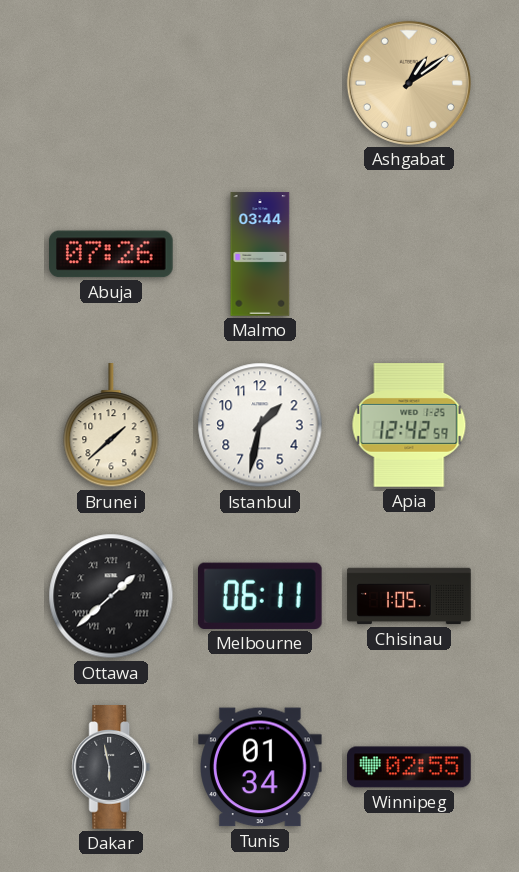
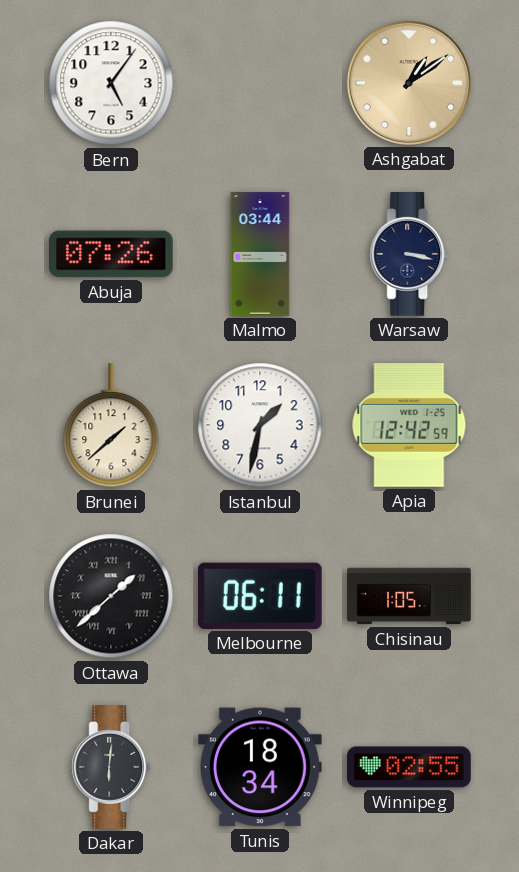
Bern: none -> 5:06 (111, 83)
Warsaw: none -> 3:17 (409, 254)
Dakar: 5:58 -> 6:01 (111, 767)
Tunis: 01:34 -> 18:34 (261, 767)
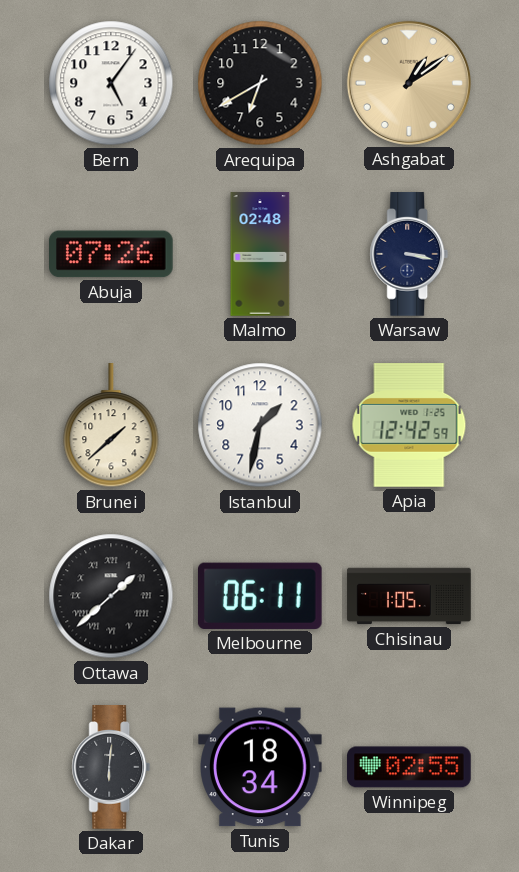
Arequipa: none -> 6:40 (260, 83)
Malmo: 03:44 -> 02:48 (260, 254)
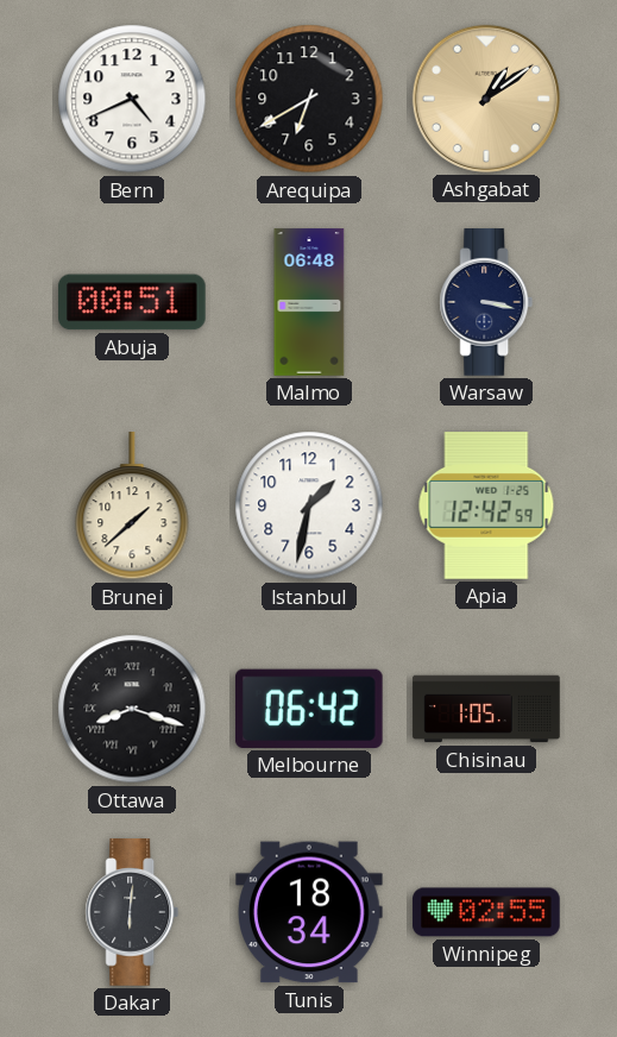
Bern: 5:06 -> 4:41 (132, 99)
Abuja: 07:26 -> 00:51 (133, 302)
Malmo: 02:48 -> 06:48 (309, 302)
Ottawa: 1:38 -> 8:18 (132, 709)
Melbourne: 06:11 -> 06:42 (309, 709)
